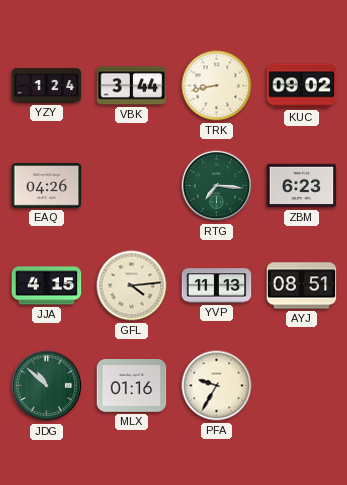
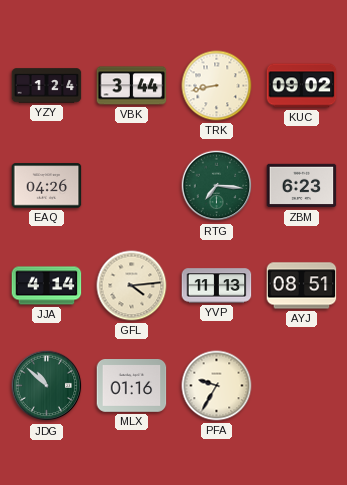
JJA: 4:15 -> 4:14 (47, 286)
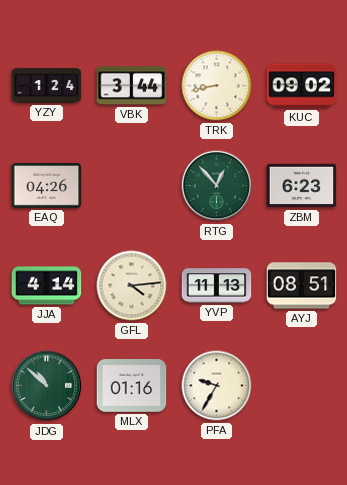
RTG: 7:16 -> 12:53 (217, 186)
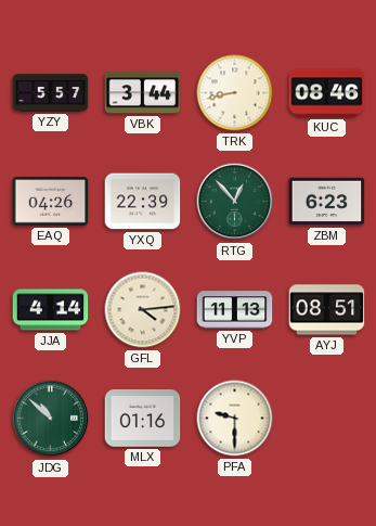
YZY: 1:24 -> 5:57 (51, 93)
KUC: 09:02 -> 08:46 (327, 93)
YXQ: none -> 22:39 (143, 202)
PFA: 9:35 -> 9:30 (235, 419)
